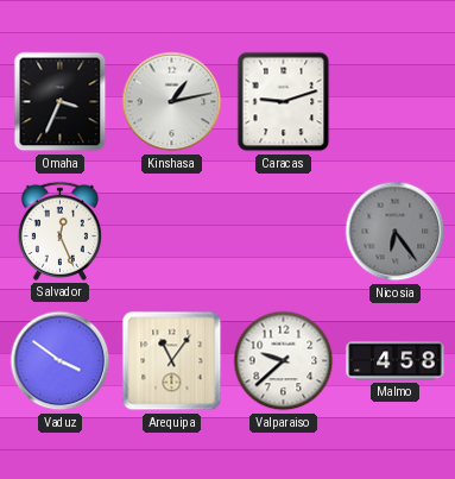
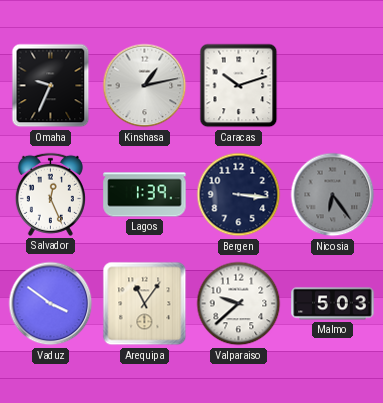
Omaha: 3:34 -> 9:34 (51, 86)
Caracas: 9:12 -> 10:12 (239, 86)
Lagos: none -> 1:39 (145, 195)
Bergen: none -> 3:16 (239, 195)
Malmo: 4:58 -> 5:03 (333, 304)
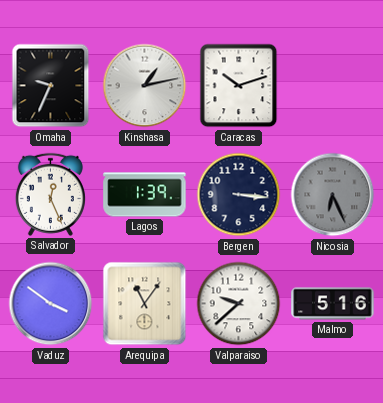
Nicosia: 6:24 -> 6:26 (333, 195)
Malmo: 5:03 -> 5:16 (333, 304)
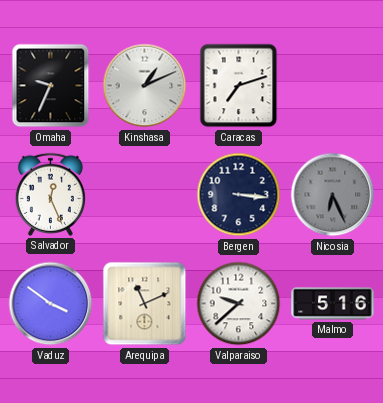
Kinshasa: 1:13 -> 1:11 (145, 86)
Caracas: 10:12 -> 7:12 (239, 86)
Lagos: 1:39 -> none (145, 195)
Arequipa: 11:06 -> 11:11 (145, 304)
